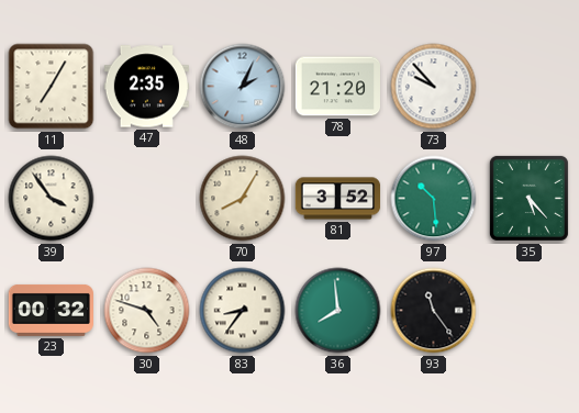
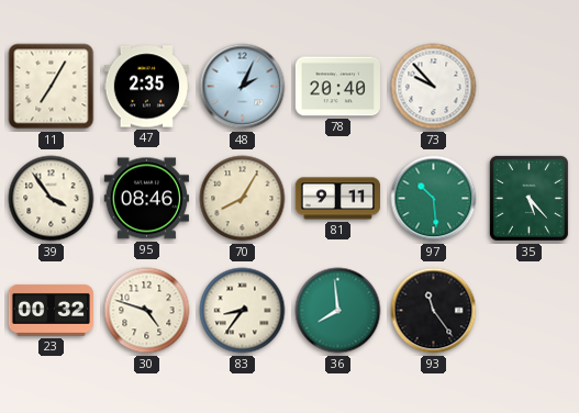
78: 21:20 -> 20:40 (337, 87)
95: none -> 08:46 (146, 199)
81: 3:52 -> 9:11 (338, 199)
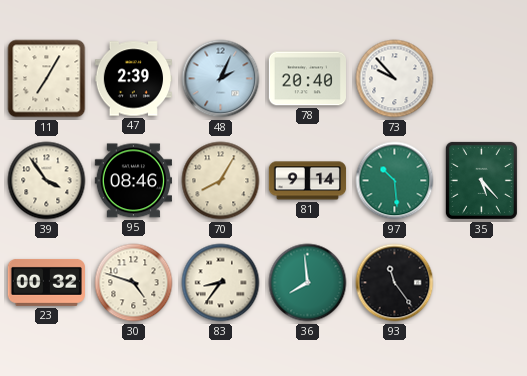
47: 2:35 -> 2:39 (133, 79)
81: 9:11 -> 9:14 (308, 181)
